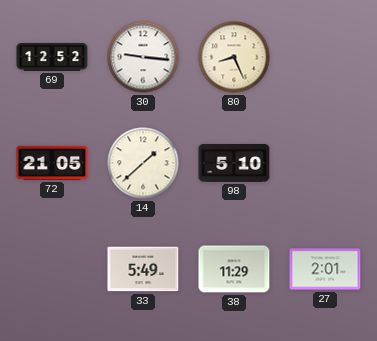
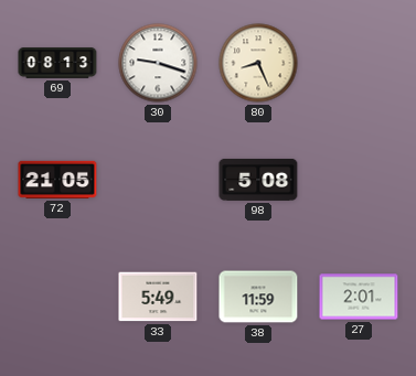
69: 12:52 -> 08:13 (57, 63)
30: 9:16 -> 9:18 (158, 63)
14: 1:38 -> none (143, 163)
98: 5:10 -> 5:08 (258, 180)
38: 11:29 -> 11:59 (258, 297)
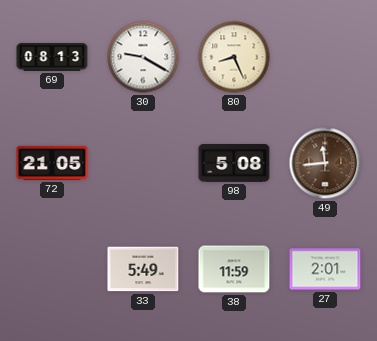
30: 9:18 -> 9:20 (143, 57)
49: none -> 11:44 (325, 163)
